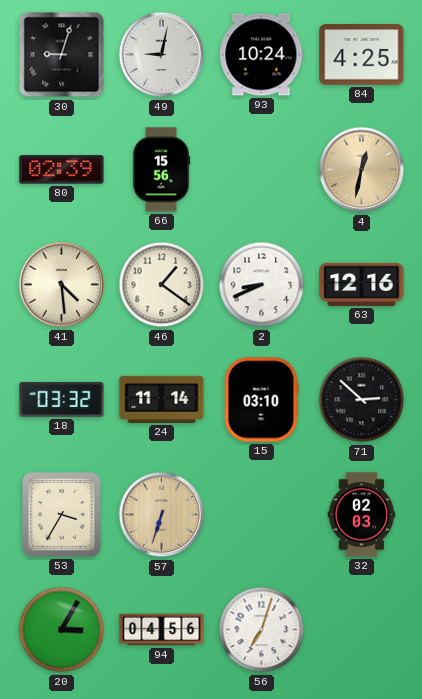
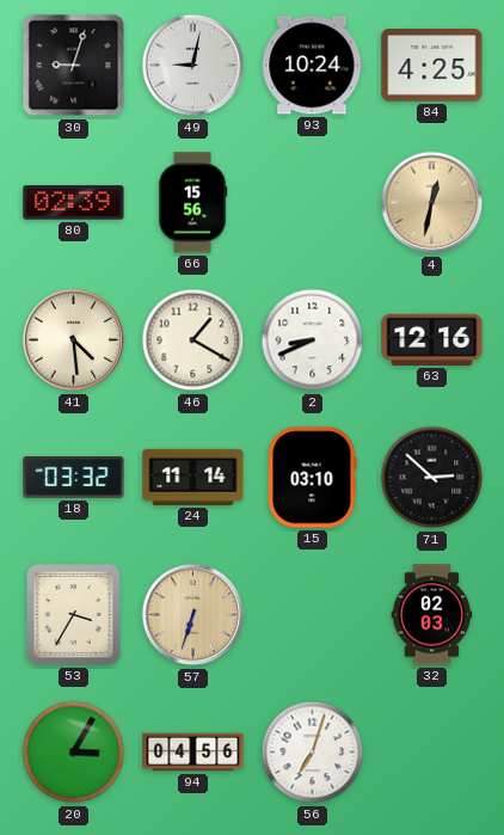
46: 1:21 -> 1:20 (193, 340)
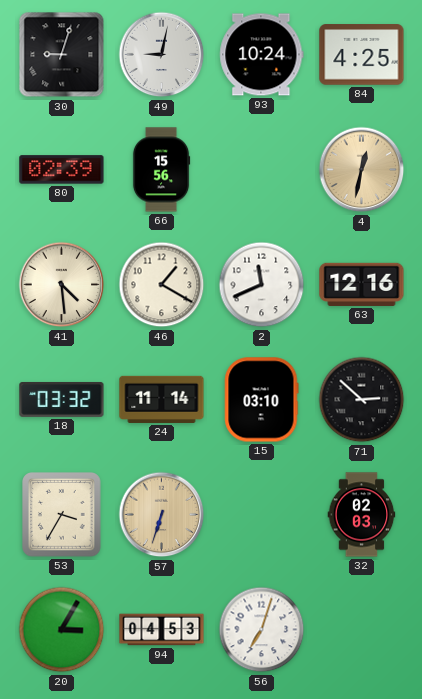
2: 8:41 -> 11:41 (262, 285)
94: 04:56 -> 04:53 (162, 630)
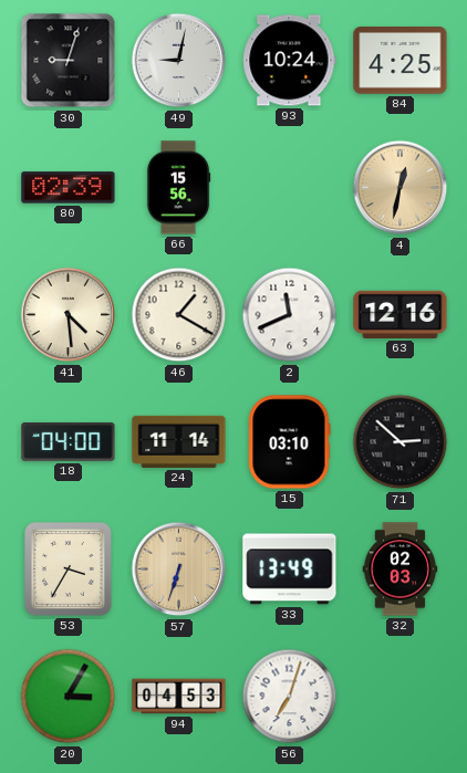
18: 03:32 -> 04:00 (69, 441)
33: none -> 13:49 (290, 570)
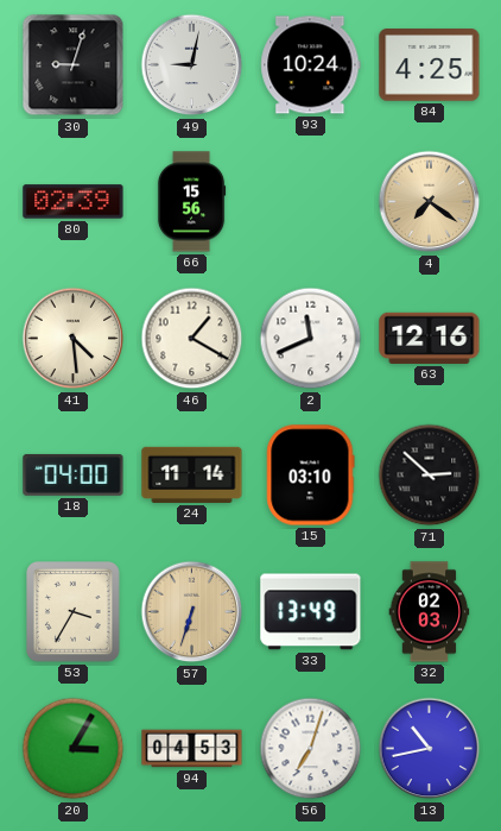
4: 12:32 -> 7:21 (430, 202)
13: none -> 10:43 (430, 749)
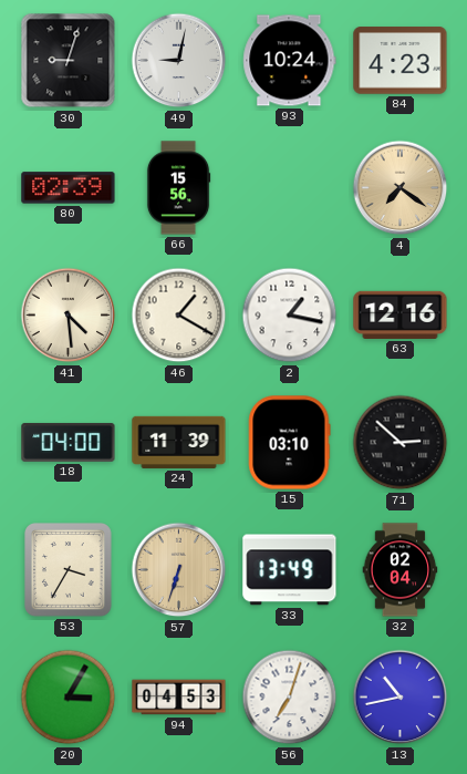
84: 4:25 -> 4:23 (401, 61)
2: 11:41 -> 1:17 (290, 316)
24: 11:14 -> 11:39 (179, 442)
32: 02:03 -> 02:04 (401, 570)
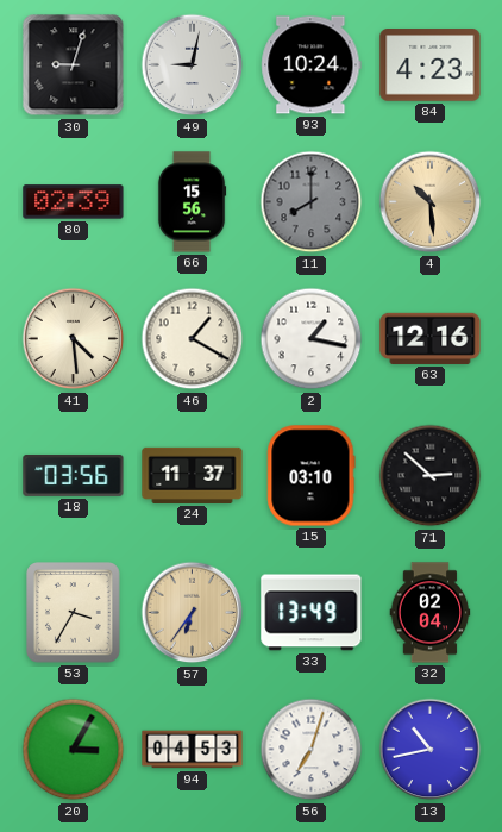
11: none -> 8:00 (312, 202)
4: 7:21 -> 10:29 (431, 202)
18: 04:00 -> 03:56 (74, 475)
24: 11:39 -> 11:37 (193, 475)
57: 6:33 -> 6:36 (193, 613)
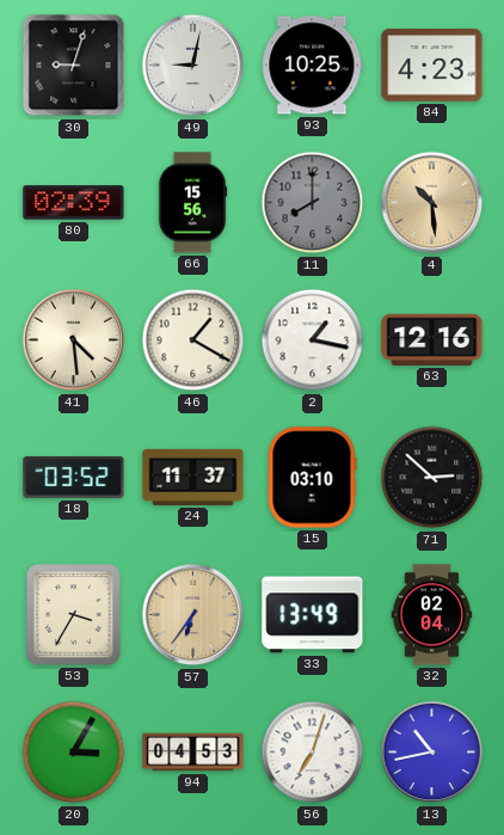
93: 10:24 -> 10:25 (313, 66)
18: 03:56 -> 03:52 (74, 477)
